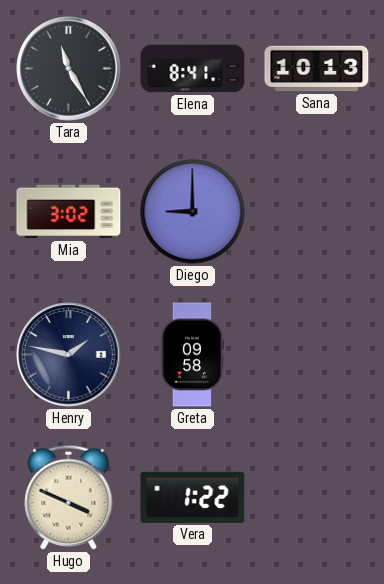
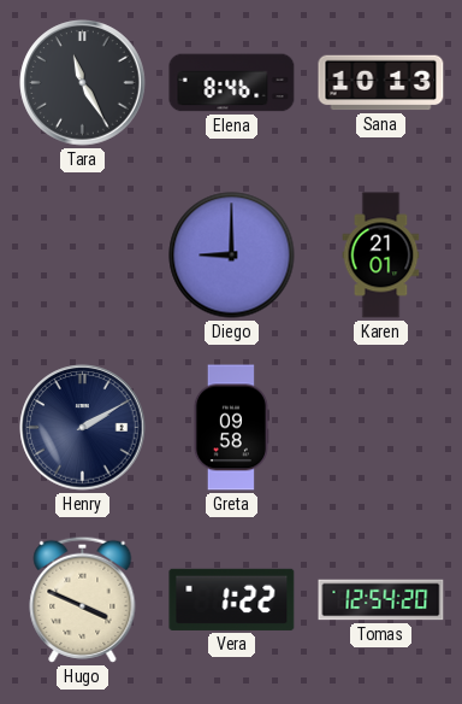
Elena: 8:41 -> 8:46 (232, 83)
Mia: 3:02 -> none (69, 212)
Karen: none -> 21:01 (381, 256)
Henry: 1:47 -> 2:10 (83, 428)
Tomas: none -> 12:54 (381, 600)
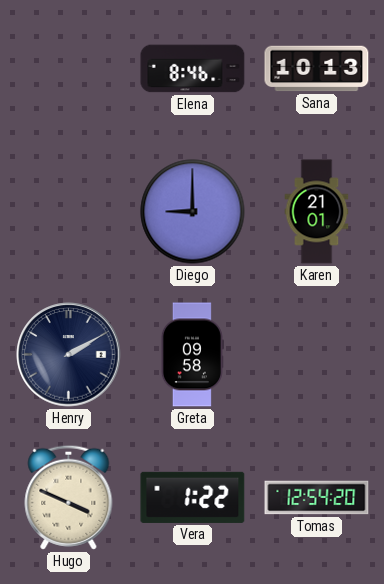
Tara: 11:25 -> none (83, 83)
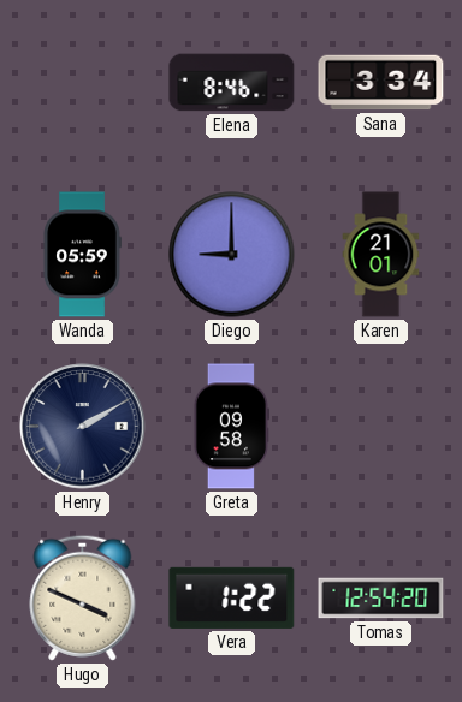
Sana: 10:13 -> 3:34 (381, 83)
Wanda: none -> 05:59 (82, 255)
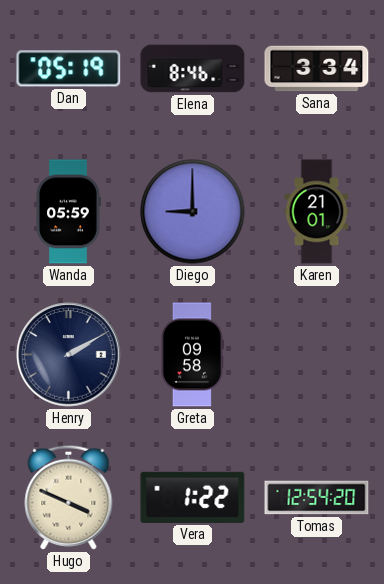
Dan: none -> 05:19 (69, 69)
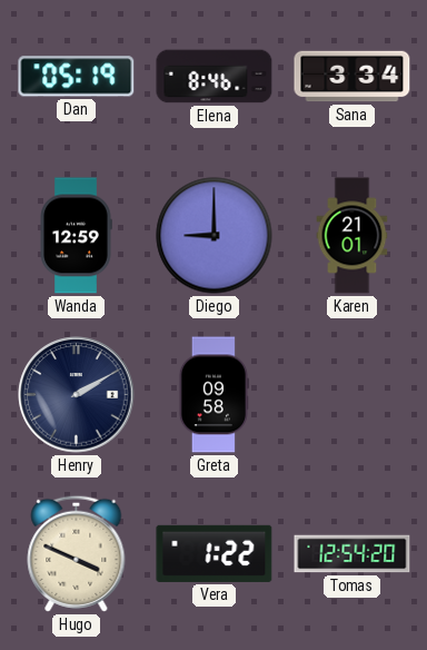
Wanda: 05:59 -> 12:59 (76, 236)
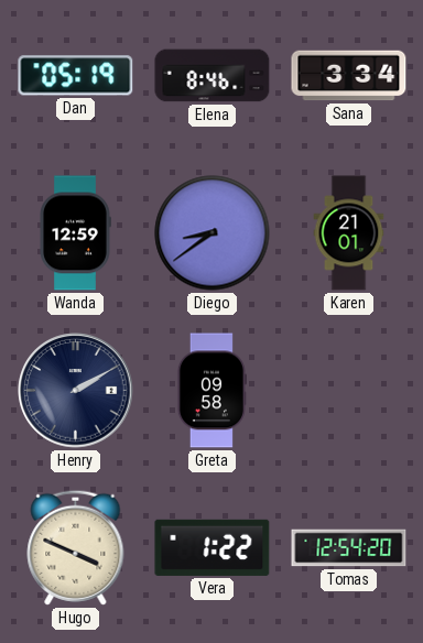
Diego: 9:00 -> 8:39 (213, 233)
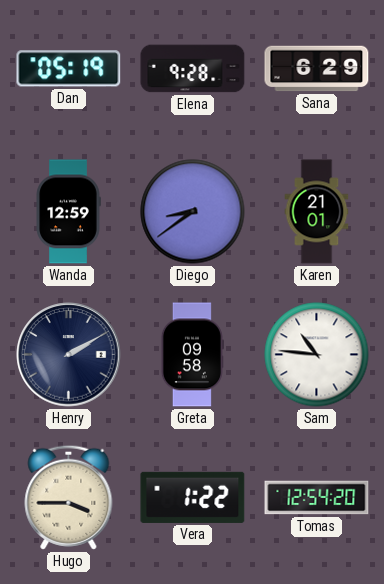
Elena: 8:46 -> 9:28 (193, 69)
Sana: 3:34 -> 6:29 (317, 69)
Sam: none -> 10:46 (317, 355)
Hugo: 3:49 -> 3:45 (69, 497)
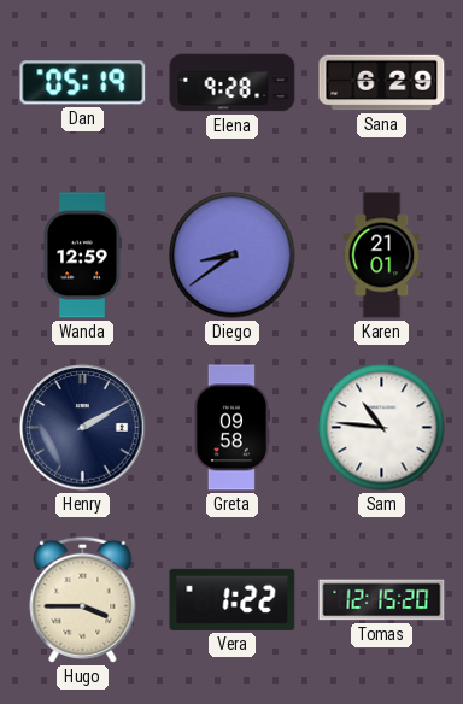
Tomas: 12:54 -> 12:15 (382, 600)
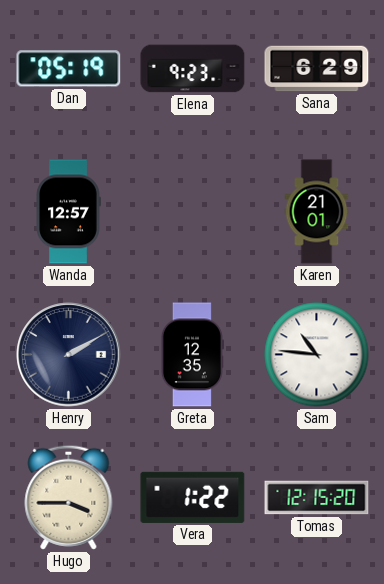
Elena: 9:28 -> 9:23 (193, 69)
Wanda: 12:59 -> 12:57 (68, 212)
Diego: 8:39 -> none (233, 256)
Greta: 09:58 -> 12:35 (192, 355)
